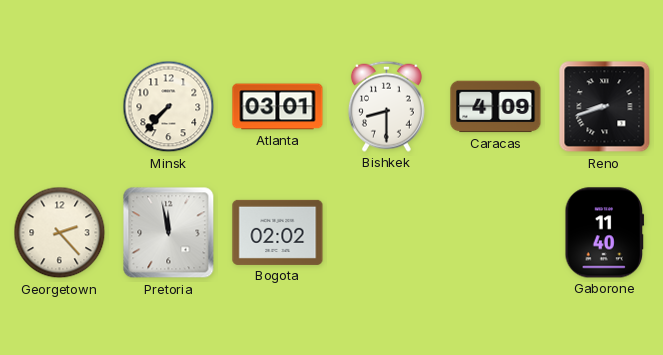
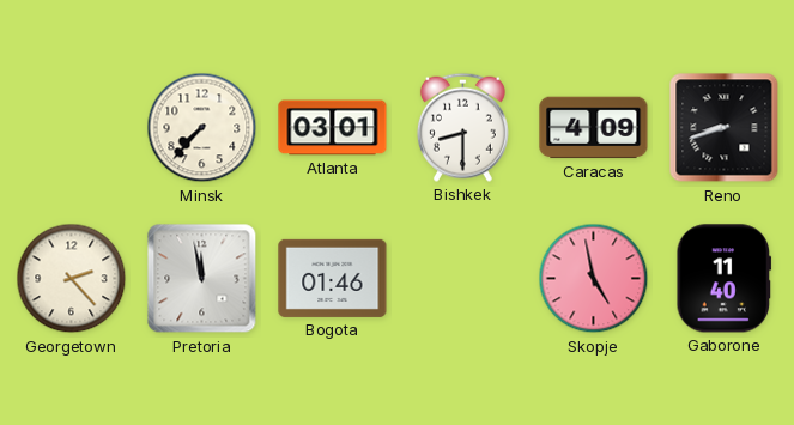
Bogota: 02:02 -> 01:46 (333, 278)
Skopje: none -> 4:58 (594, 279)
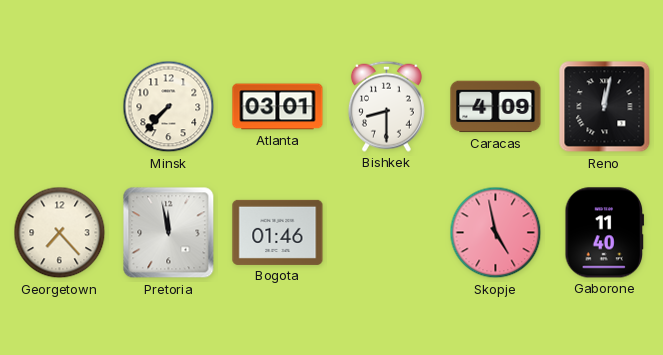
Reno: 8:42 -> 12:02 (605, 107)
Georgetown: 2:23 -> 7:23 (60, 233)
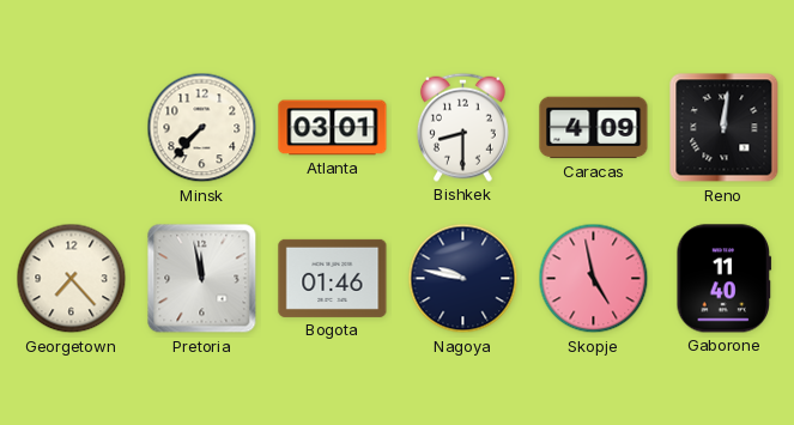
Reno: 12:02 -> 12:01 (725, 128)
Nagoya: none -> 9:47 (463, 279)
